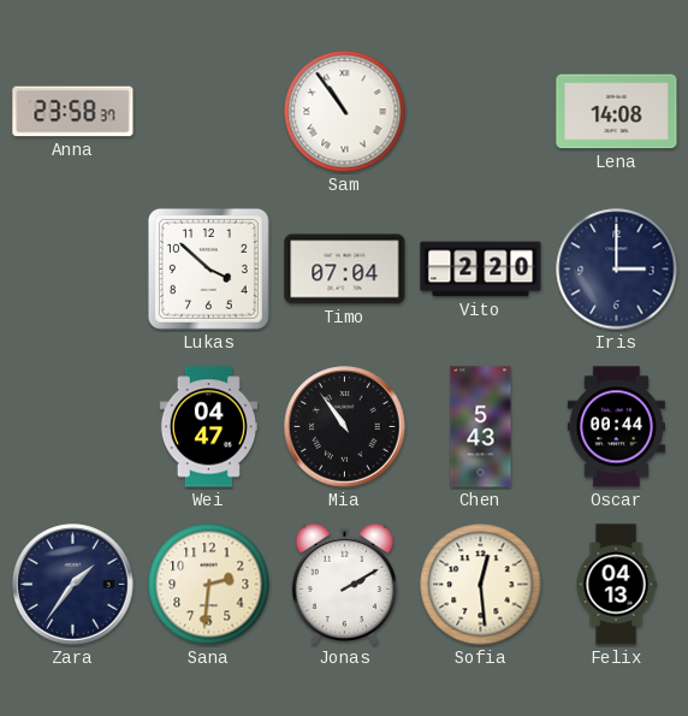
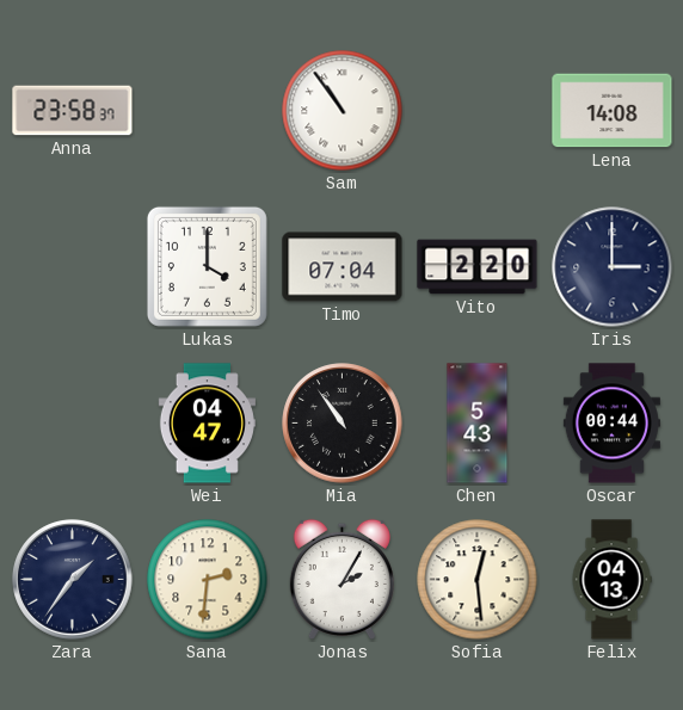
Lukas: 3:52 -> 4:00 (207, 266)
Jonas: 2:10 -> 2:05 (341, 579)
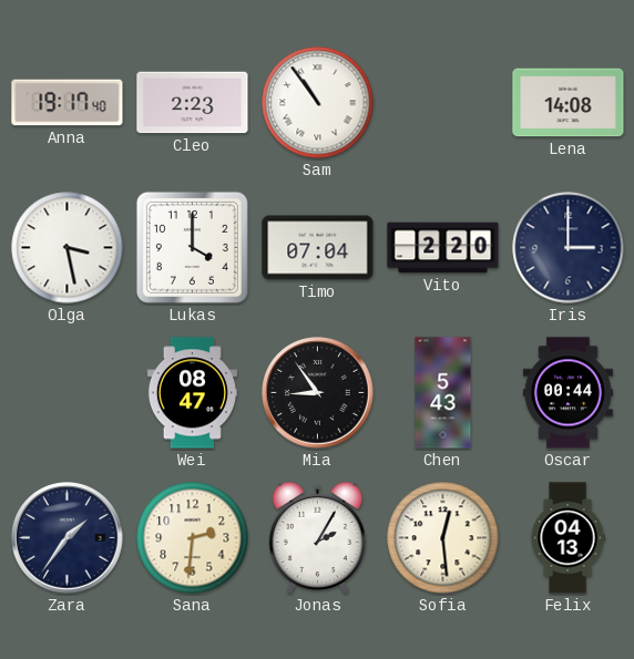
Anna: 23:58 -> 19:17 (68, 103)
Cleo: none -> 2:23 (193, 103)
Olga: none -> 3:28 (68, 248)
Wei: 04:47 -> 08:47 (192, 393)
Mia: 10:54 -> 8:54 (318, 393)
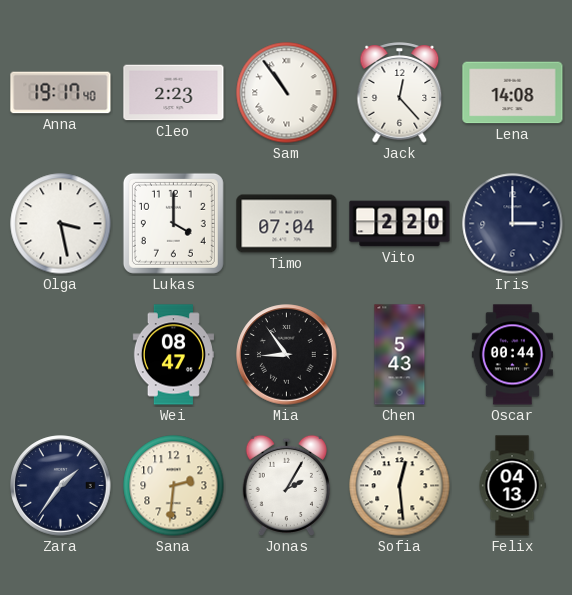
Jack: none -> 12:23 (400, 93)
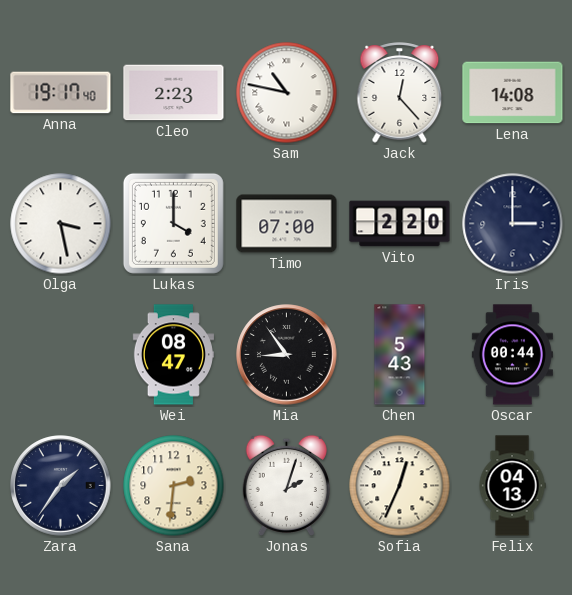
Sam: 10:54 -> 10:47 (287, 93)
Timo: 07:04 -> 07:00 (287, 224)
Jonas: 2:05 -> 2:03 (286, 485)
Sofia: 12:29 -> 12:34 (400, 486)
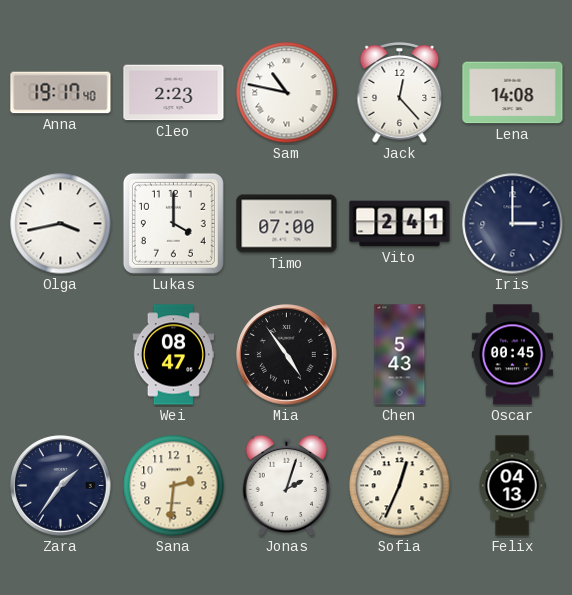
Olga: 3:28 -> 3:43 (61, 224)
Vito: 2:20 -> 2:41 (400, 224)
Mia: 8:54 -> 4:54 (287, 355)
Oscar: 00:44 -> 00:45 (512, 355)
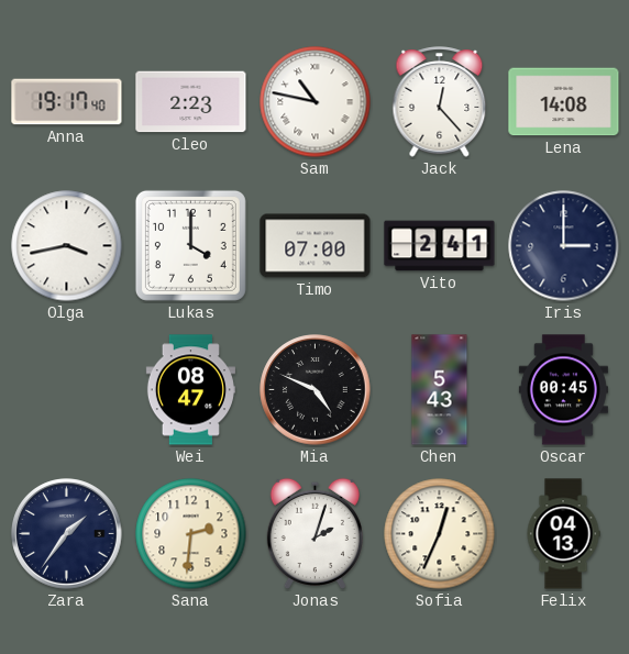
Mia: 4:54 -> 4:49 (316, 390)
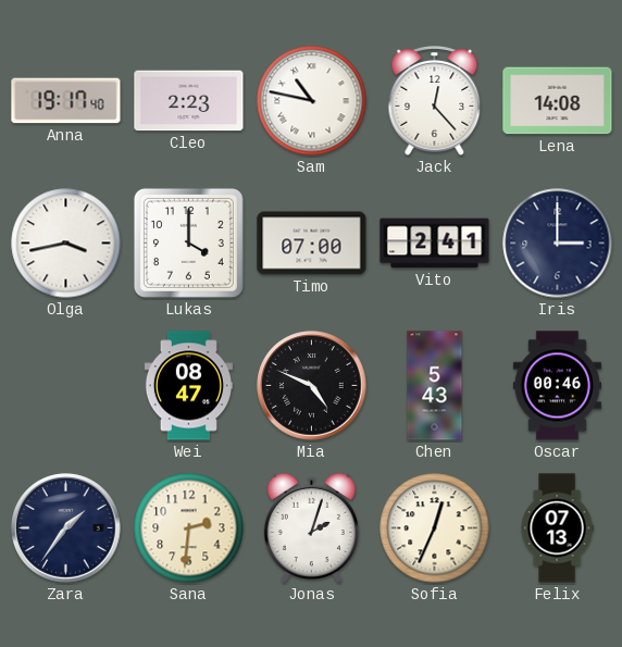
Oscar: 00:45 -> 00:46 (557, 386)
Felix: 04:13 -> 07:13 (557, 528)
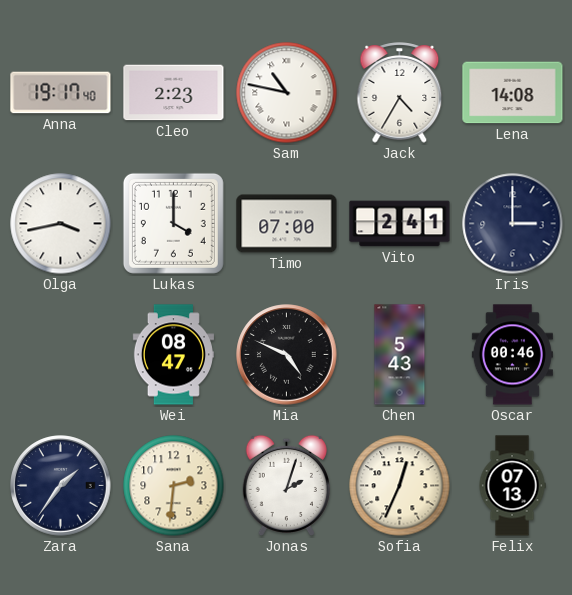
Jack: 12:23 -> 4:35 (400, 93)
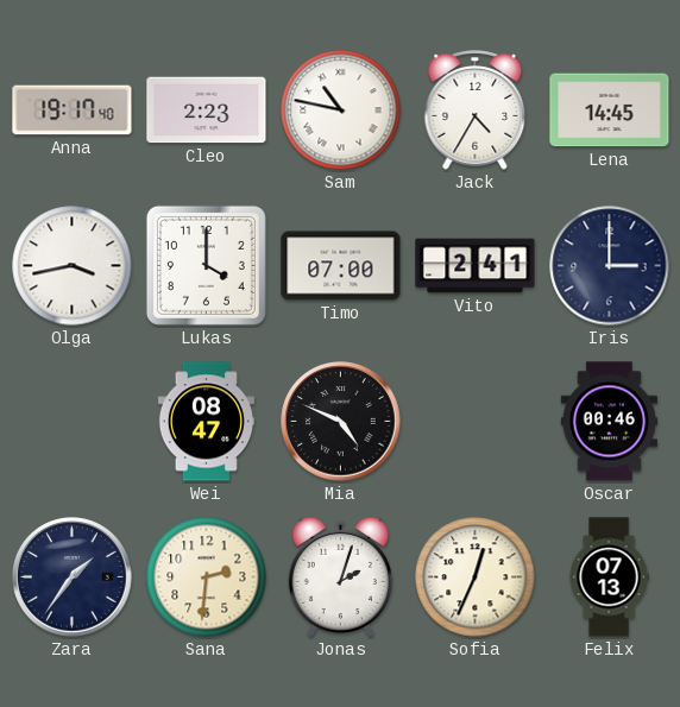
Lena: 14:08 -> 14:45 (610, 111)
Chen: 5:43 -> none (400, 355)
